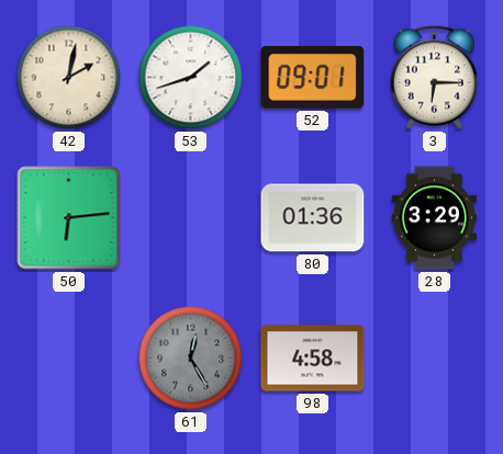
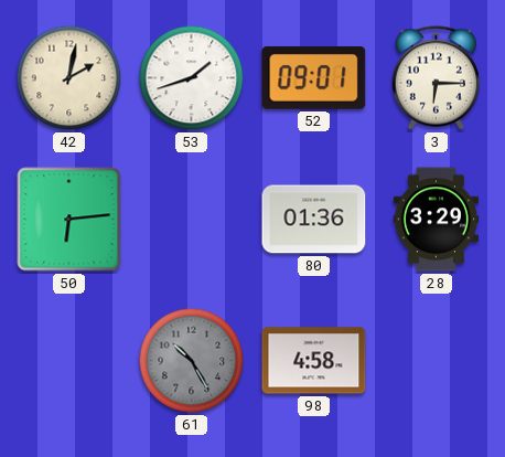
61: 12:25 -> 10:25 (192, 361)
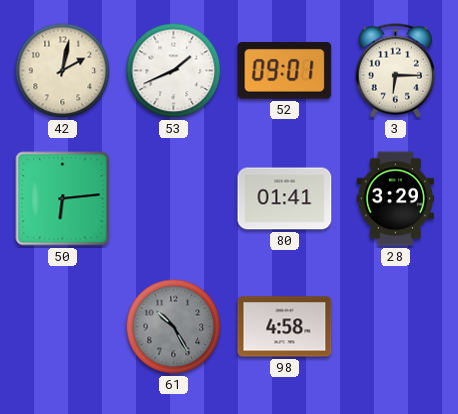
53: 1:42 -> 1:41 (174, 71)
80: 01:36 -> 01:41 (285, 199)
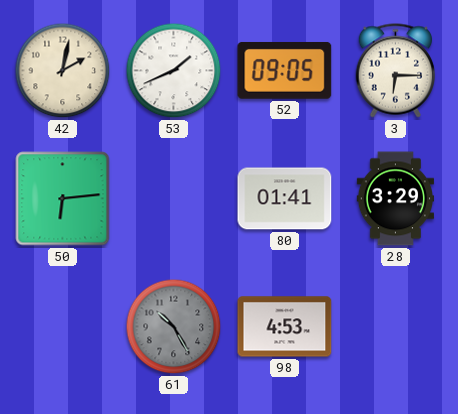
52: 09:01 -> 09:05 (285, 71)
98: 4:58 -> 4:53 (285, 327)
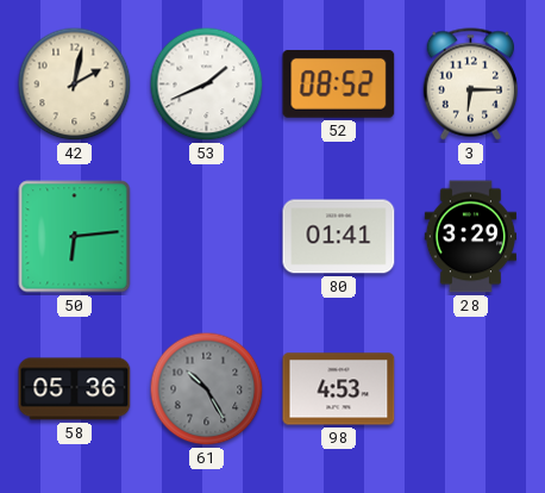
52: 09:05 -> 08:52 (339, 85)
58: none -> 05:36 (75, 389)
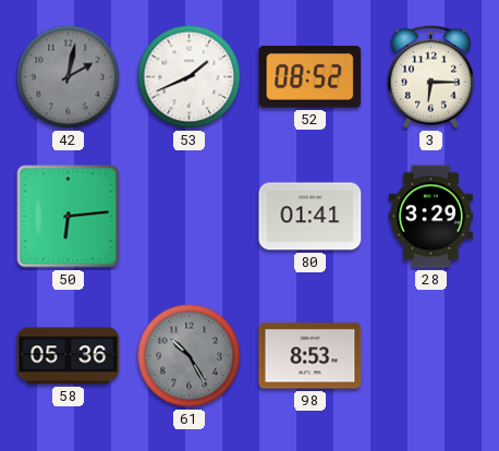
42 dial: cream -> grey (69, 77)
98: 4:53 -> 8:53 (311, 356)
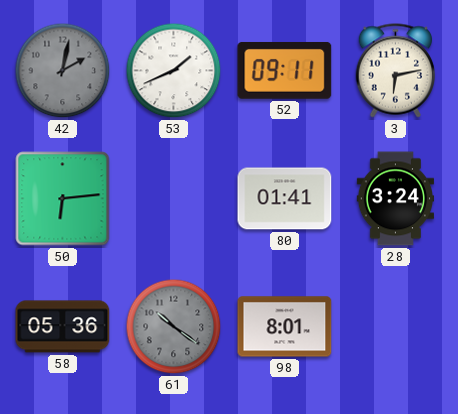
52: 08:52 -> 09:11 (285, 71)
3: 6:15 -> 6:13 (395, 71)
28: 3:29 -> 3:24 (395, 199)
61: 10:25 -> 10:21 (174, 327)
98: 8:53 -> 8:01 (285, 327)
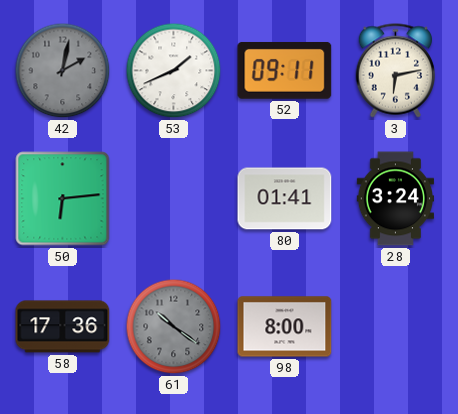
58: 05:36 -> 17:36 (63, 327)
98: 8:01 -> 8:00 (285, 327)
